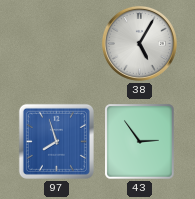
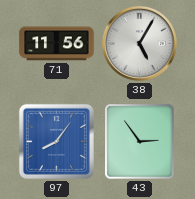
71: none -> 11:56 (57, 44)
97: 7:57 -> 8:06 (56, 141)
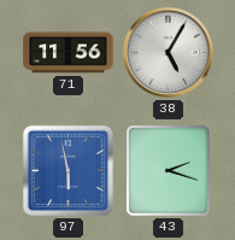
97: 8:06 -> 5:58 (67, 170)
43: 2:54 -> 2:18 (169, 171)
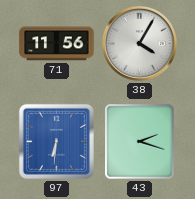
38: 5:05 -> 4:05 (139, 43)
97: 5:58 -> 6:31 (56, 141)
